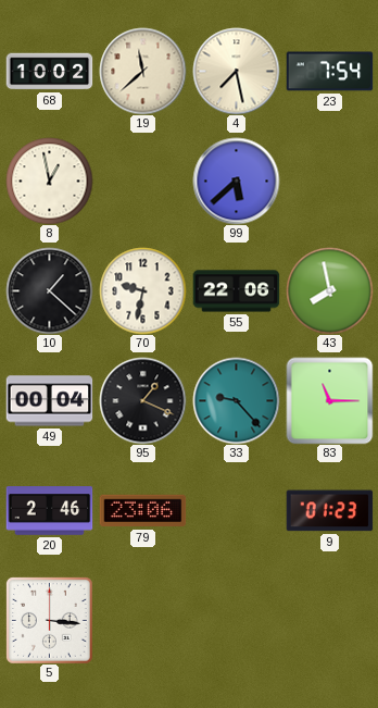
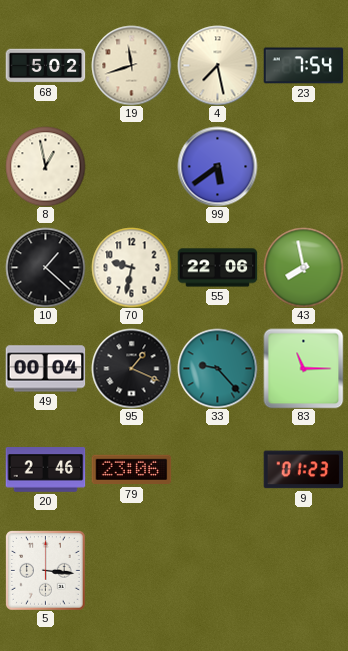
68: 10:02 -> 5:02 (45, 66)
19: 11:38 -> 11:42 (131, 65)
99: 5:38 -> 5:39 (217, 166)
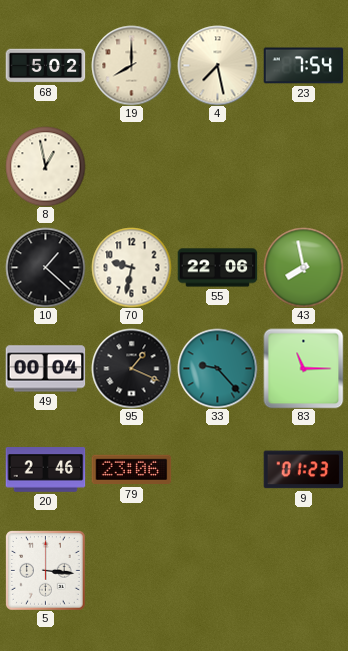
19: 11:42 -> 8:00 (131, 65)
99: 5:39 -> none (217, 166)
